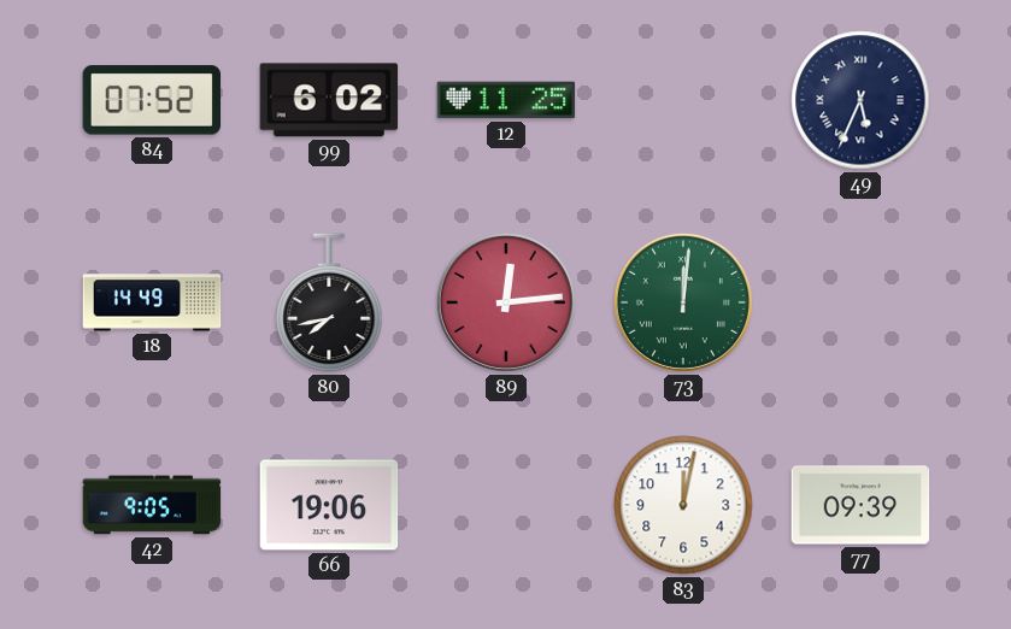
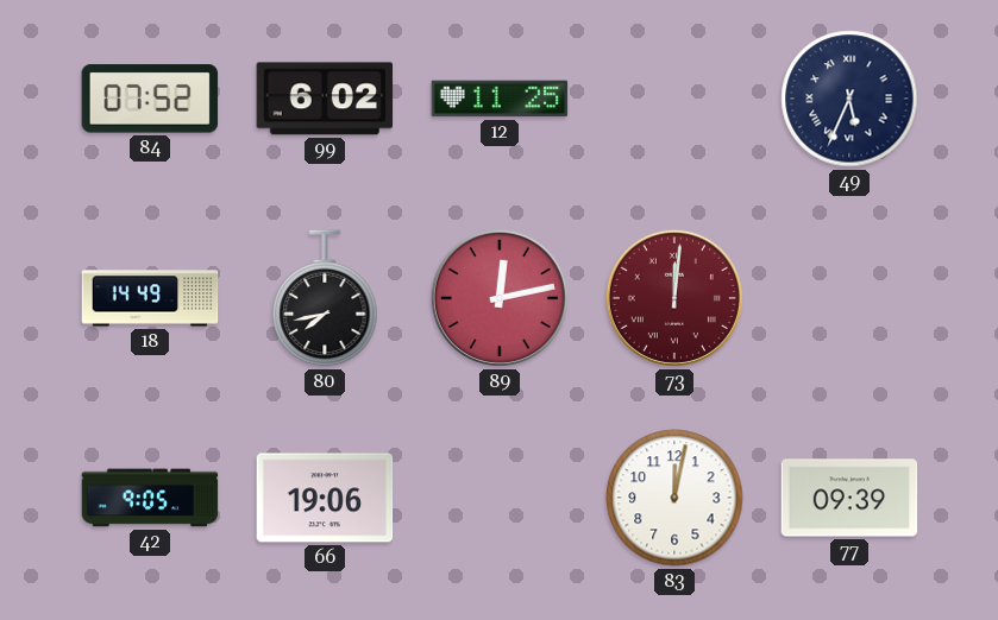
89: 12:14 -> 12:13 (500, 298)
73 dial: green -> burgundy (674, 298)
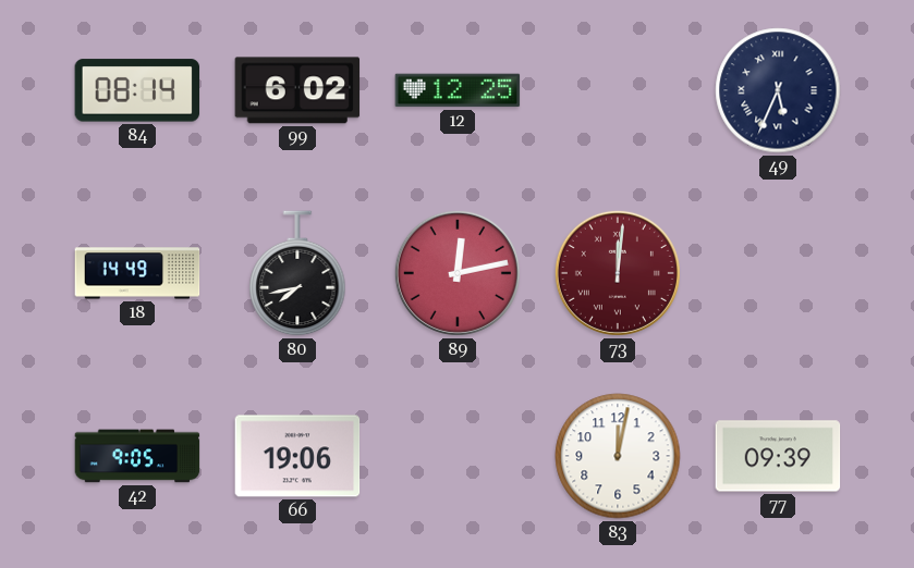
84: 07:52 -> 08:14 (137, 90)
12: 11:25 -> 12:25 (458, 90)
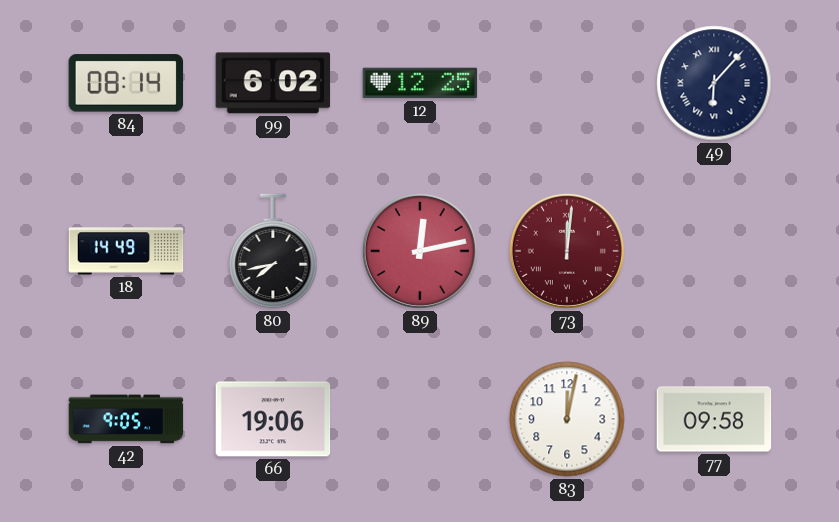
49: 5:34 -> 6:07 (714, 83)
77: 09:39 -> 09:58 (714, 419)
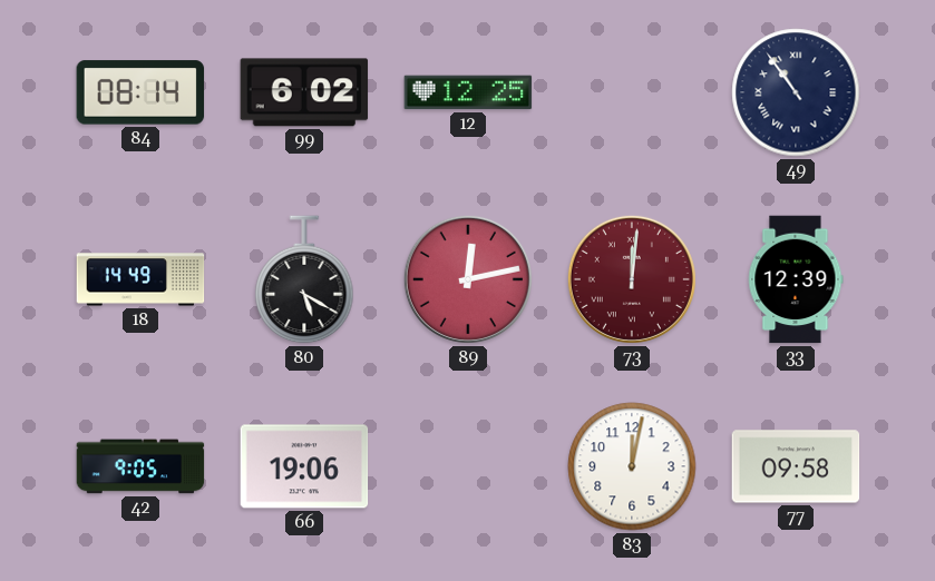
49: 6:07 -> 10:54 (796, 92)
80: 7:43 -> 5:20 (304, 279)
33: none -> 12:39 (796, 279)
